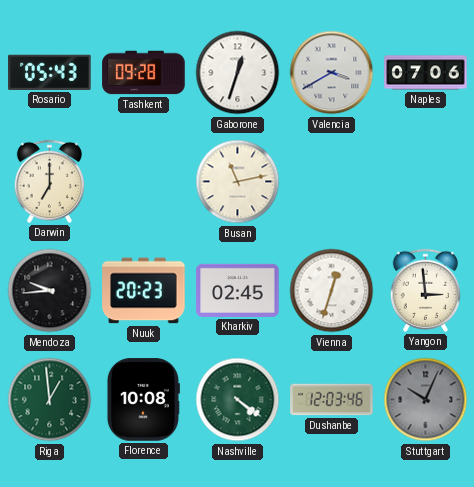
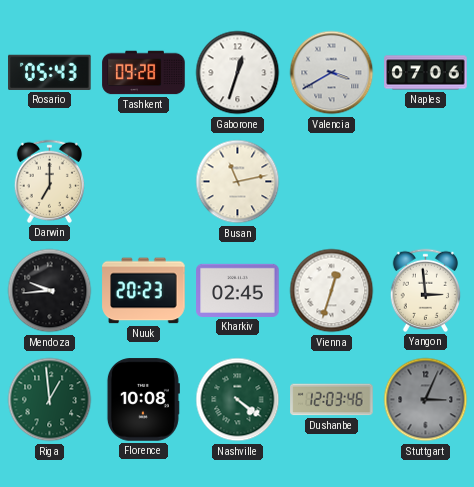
Stuttgart: 10:04 -> 3:04 (426, 400)
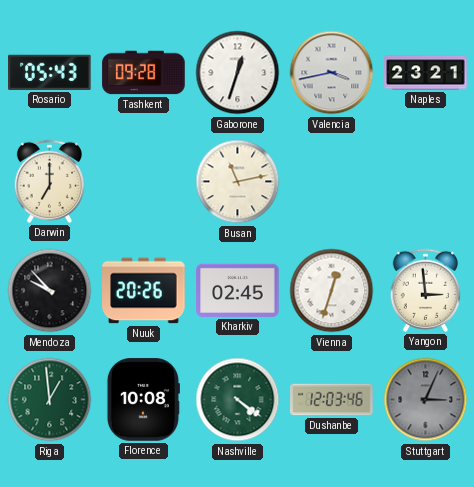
Valencia: 3:40 -> 3:43 (332, 73)
Naples: 07:06 -> 23:21 (426, 73)
Mendoza: 9:44 -> 9:53 (50, 291)
Nuuk: 20:23 -> 20:26 (144, 291)
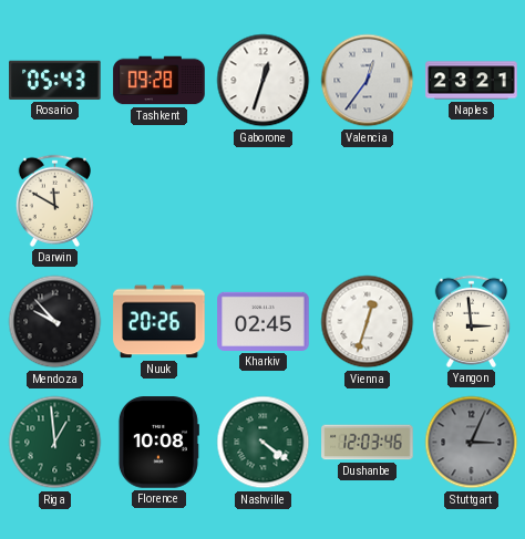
Valencia: 3:43 -> 12:36 (368, 81)
Darwin: 7:00 -> 11:50 (54, 200)
Busan: 11:13 -> none (238, 182)
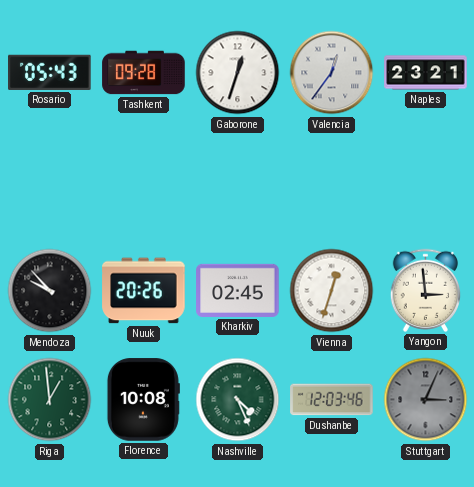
Darwin: 11:50 -> none (54, 200)
Nashville: 4:21 -> 4:26 (238, 400)
